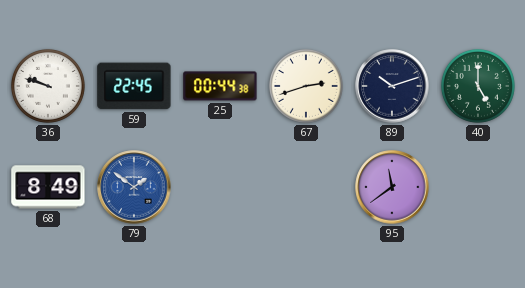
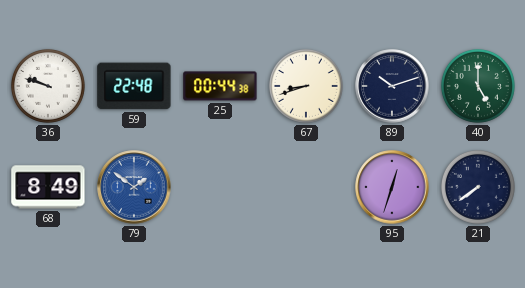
59: 22:45 -> 22:48 (134, 86)
67: 2:42 -> 8:42 (306, 86)
95: 11:39 -> 12:33 (392, 187)
21: none -> 7:39 (478, 187)
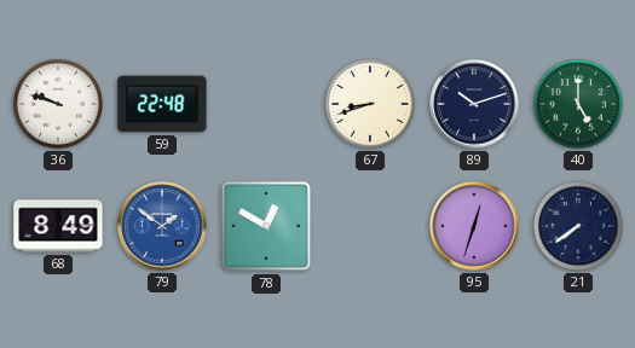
25: 00:44 -> none (220, 86)
78: none -> 12:50 (266, 226)
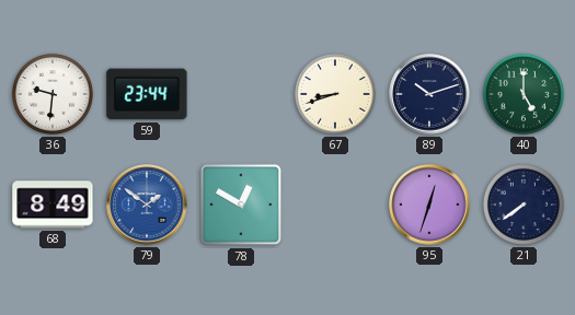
36: 9:48 -> 9:31 (53, 94)
59: 22:48 -> 23:44 (147, 94)
